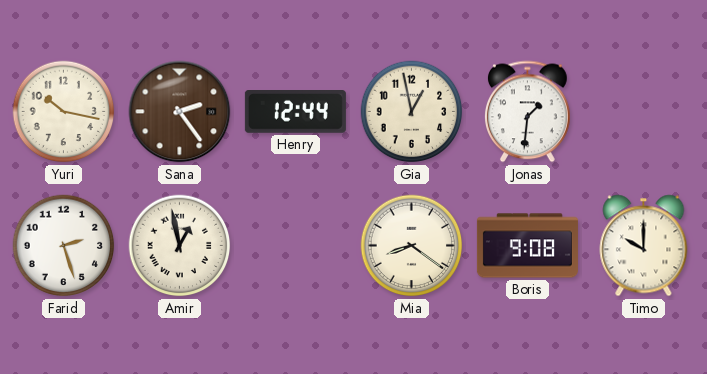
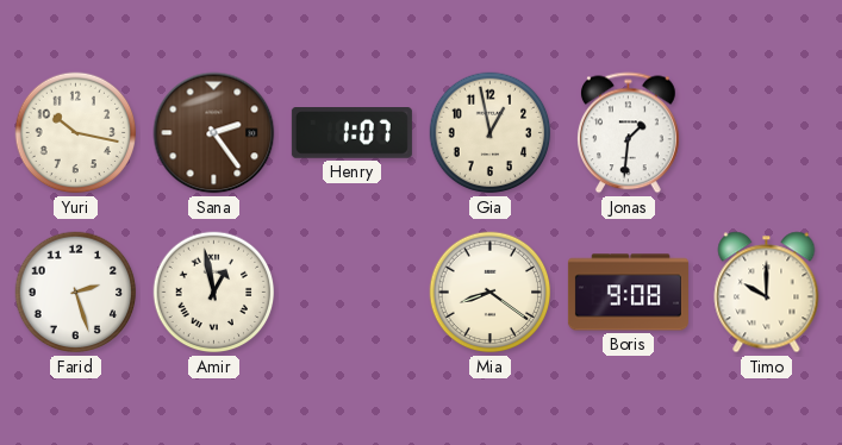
Henry: 12:44 -> 1:07 (351, 133)
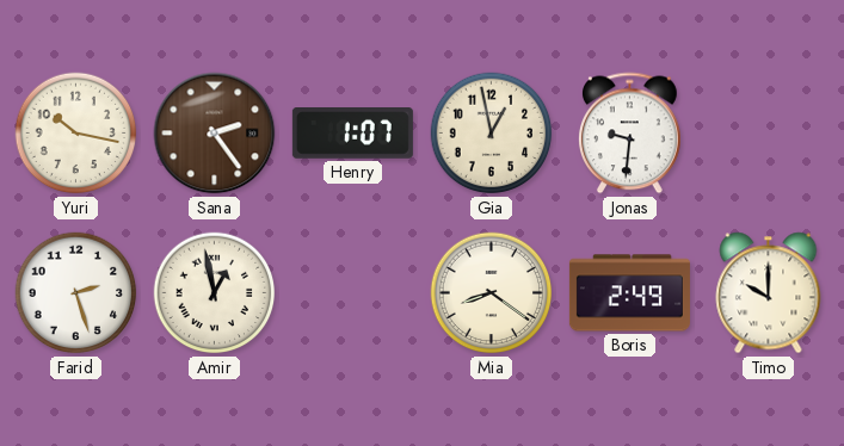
Jonas: 1:31 -> 9:31 (630, 134)
Boris: 9:08 -> 2:49 (629, 293)
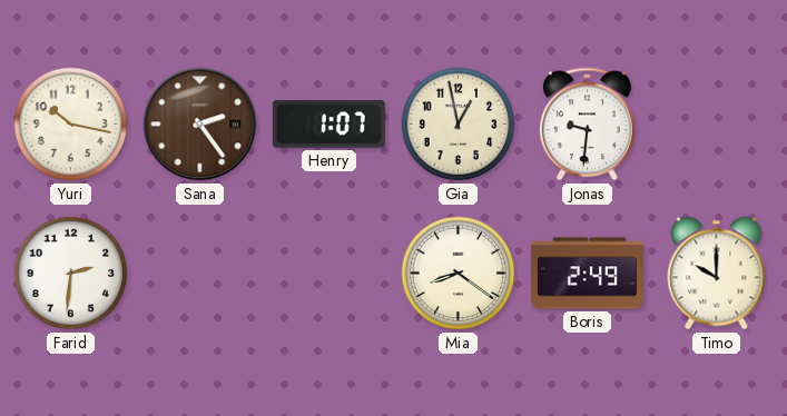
Farid: 2:27 -> 2:31 (71, 274)
Amir: 12:58 -> none (215, 293)
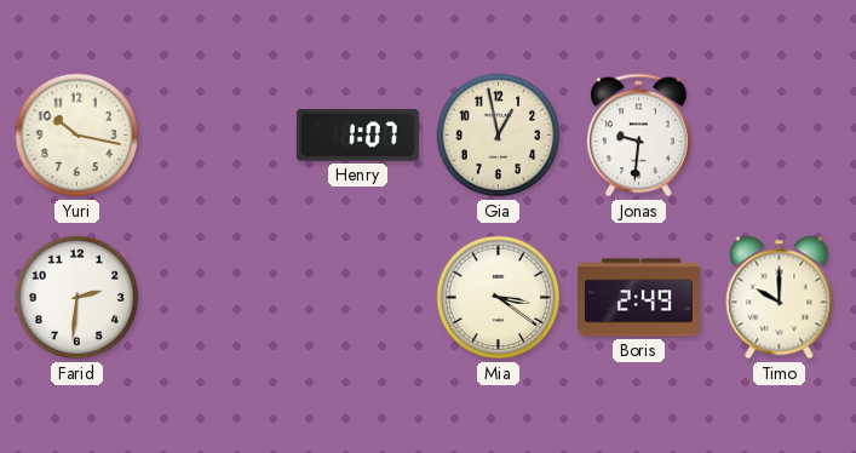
Sana: 2:24 -> none (200, 125)
Mia: 8:21 -> 3:21 (499, 298)
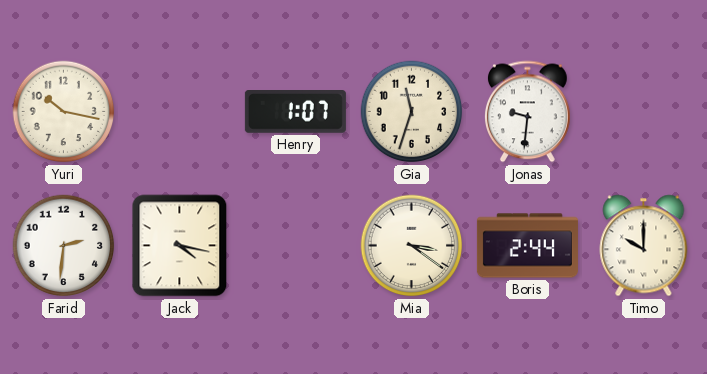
Gia: 12:58 -> 11:33 (412, 112)
Jack: none -> 4:17 (180, 246)
Boris: 2:49 -> 2:44 (527, 246)
